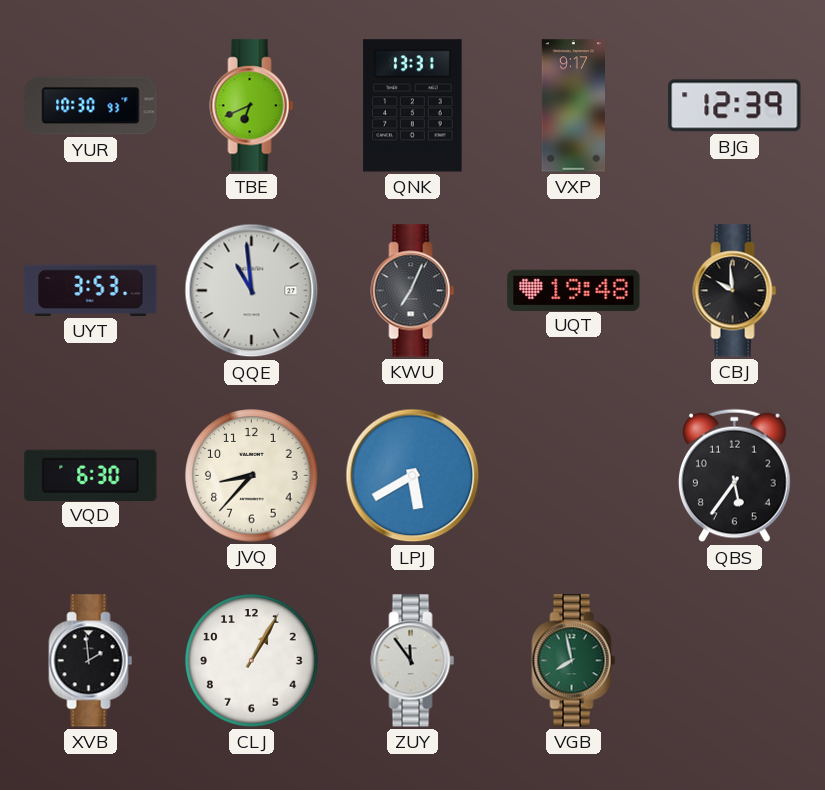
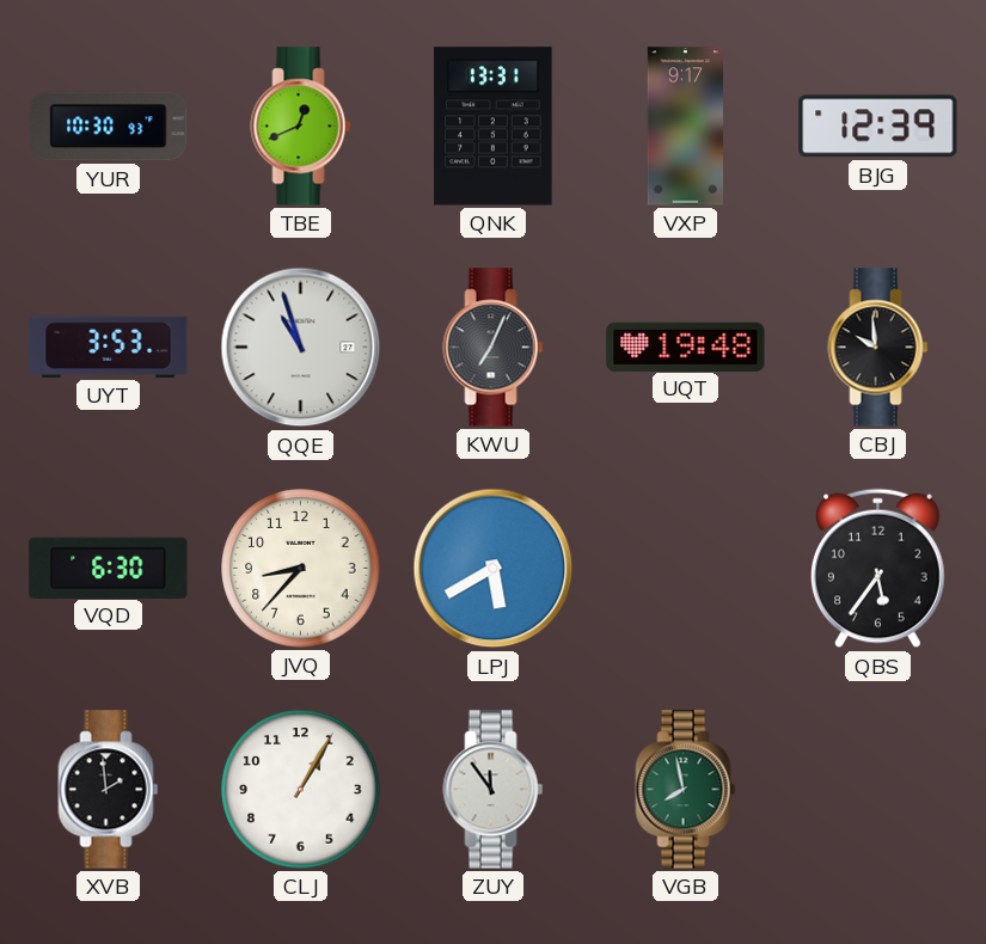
TBE: 6:41 -> 12:41 (301, 127)
QQE: 10:59 -> 10:57 (301, 348)
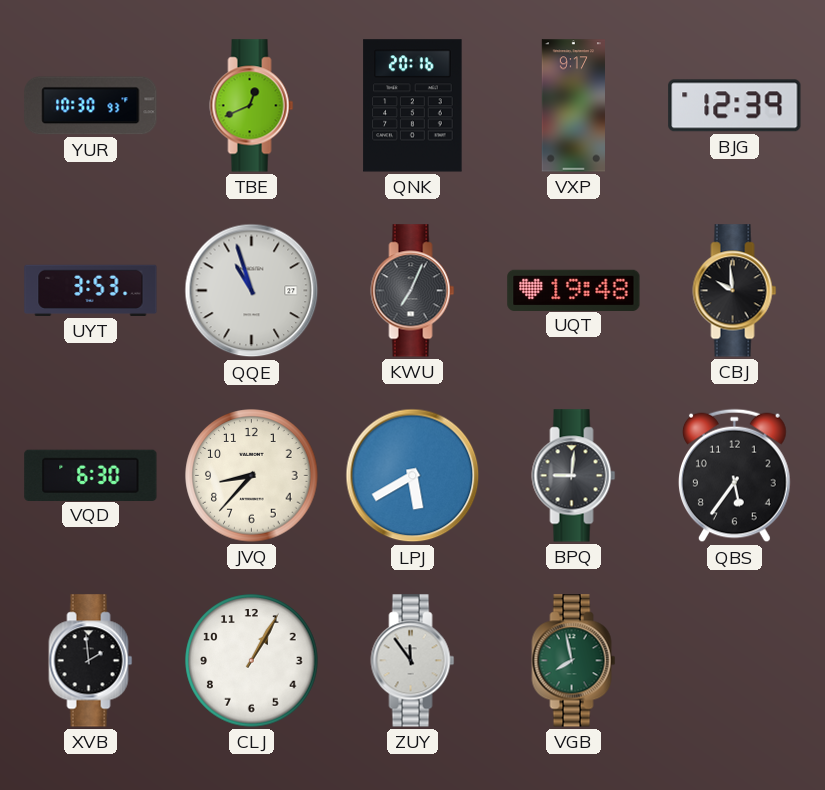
QNK: 13:31 -> 20:16 (413, 106)
BPQ: none -> 9:01 (574, 476)
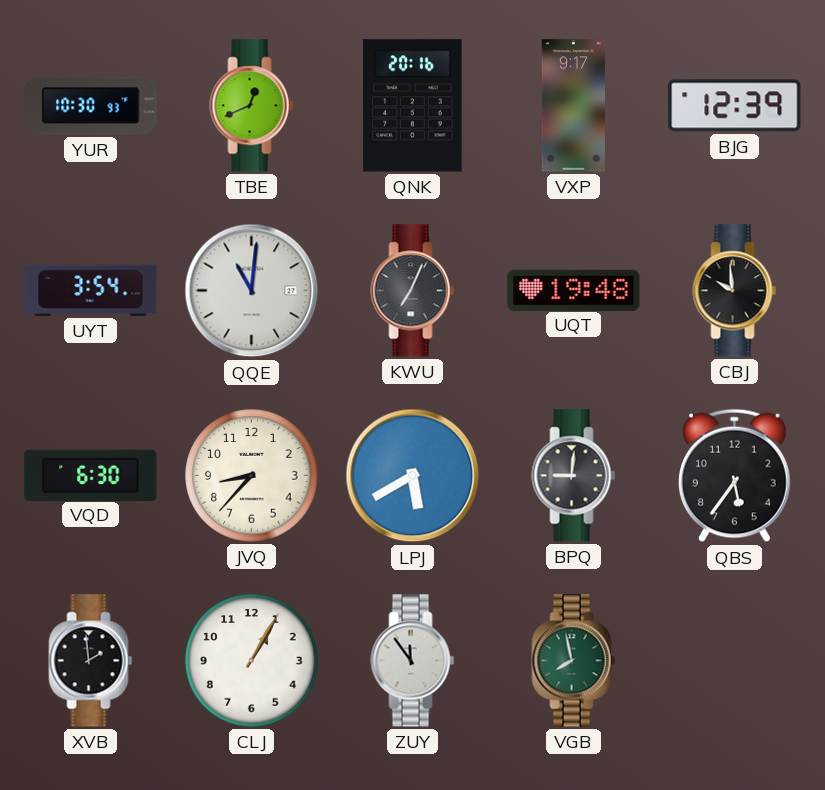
UYT: 3:53 -> 3:54 (91, 290)
QQE: 10:57 -> 11:01 (252, 291)
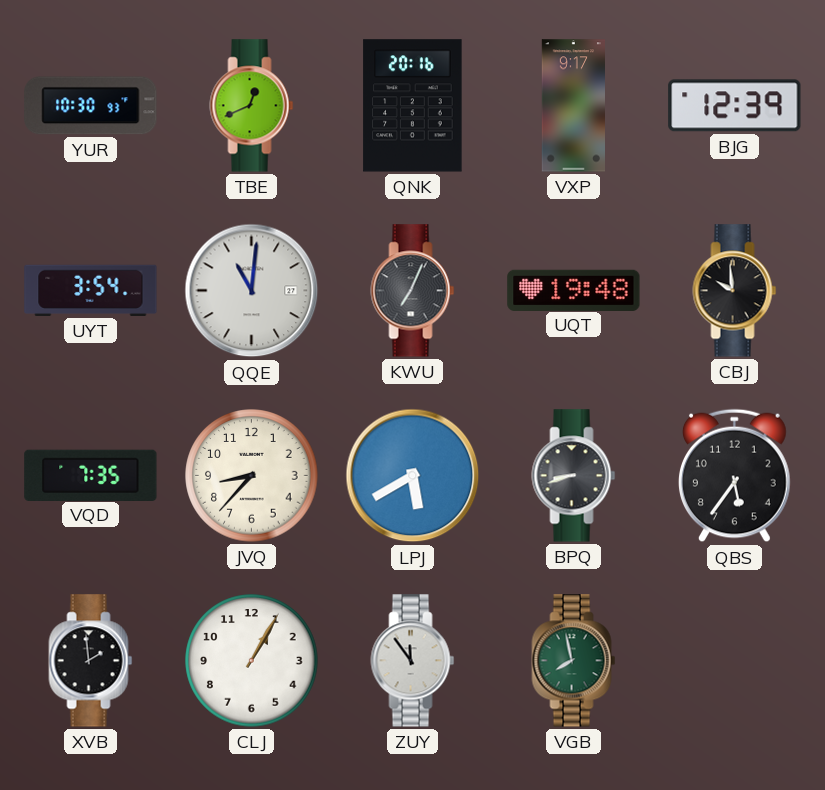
VQD: 6:30 -> 7:35 (91, 475)
BPQ: 9:01 -> 8:42 (574, 476)
